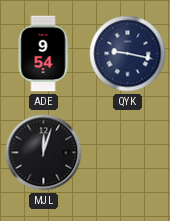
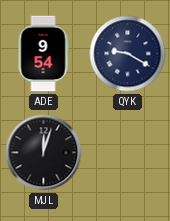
QYK: 9:17 -> 9:20 (128, 54)
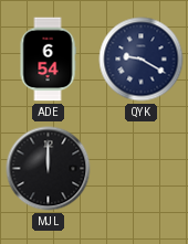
ADE: 9:54 -> 6:54 (48, 60)
MJL: 12:03 -> 12:00 (49, 169)
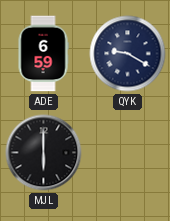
ADE: 6:54 -> 6:59 (43, 54)
MJL: 12:00 -> 6:00 (44, 153)
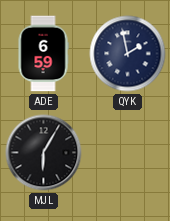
QYK: 9:20 -> 1:58 (128, 54)
MJL: 6:00 -> 6:05 (44, 153)
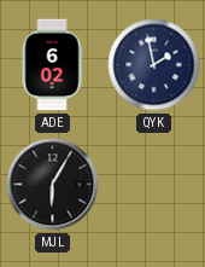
ADE: 6:59 -> 6:02 (52, 65)
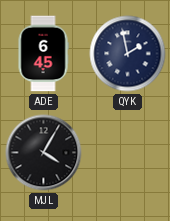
ADE: 6:02 -> 6:45 (43, 54)
MJL: 6:05 -> 4:05 (44, 153)
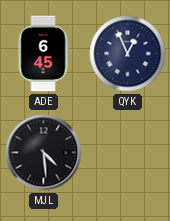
QYK: 1:58 -> 12:56 (128, 54)
MJL: 4:05 -> 4:29 (44, 153)
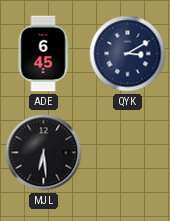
QYK: 12:56 -> 3:10 (128, 54)
MJL: 4:29 -> 6:29 (44, 153)
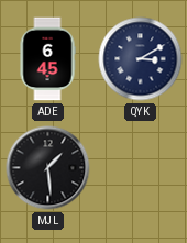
MJL: 6:29 -> 1:29 (48, 168)
